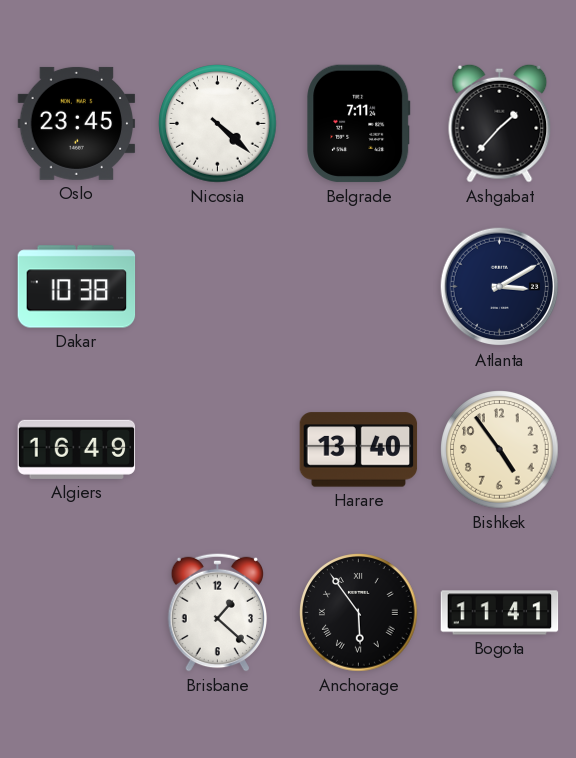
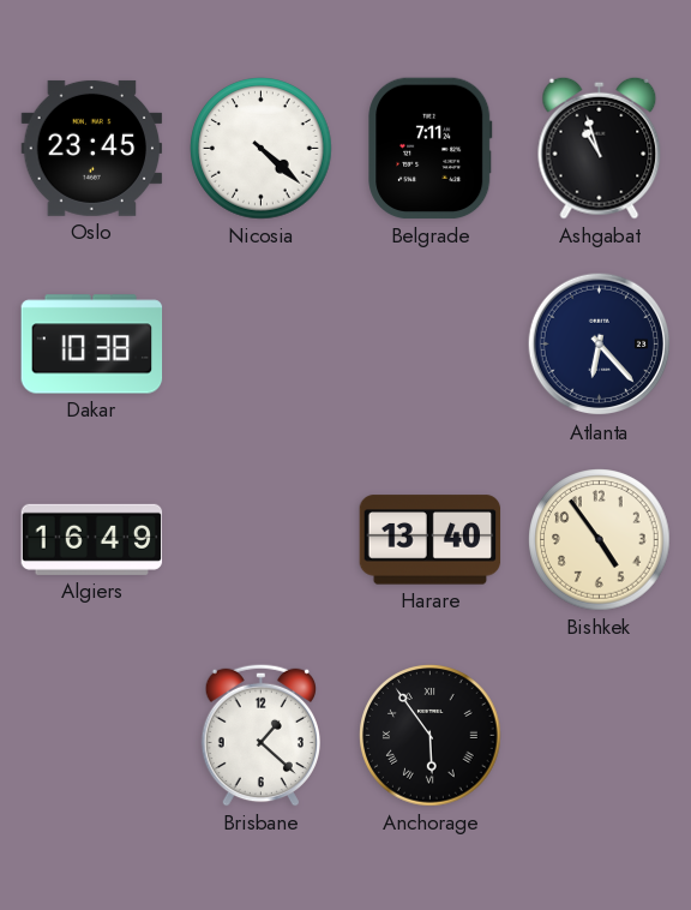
Ashgabat: 1:37 -> 10:57 (600, 148)
Atlanta: 3:10 -> 6:23 (600, 345)
Bogota: 11:41 -> none (500, 613)
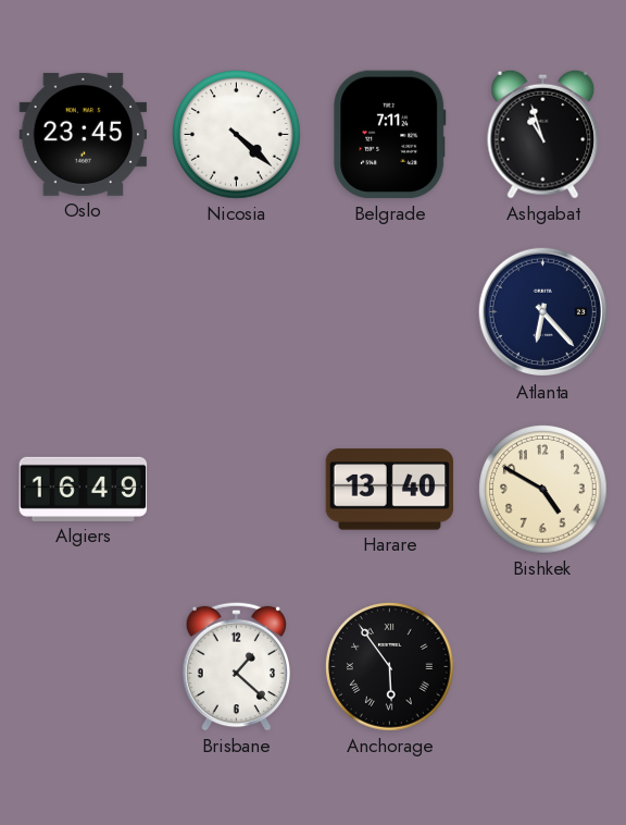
Dakar: 10:38 -> none (92, 345)
Bishkek: 4:54 -> 4:50 (543, 490)
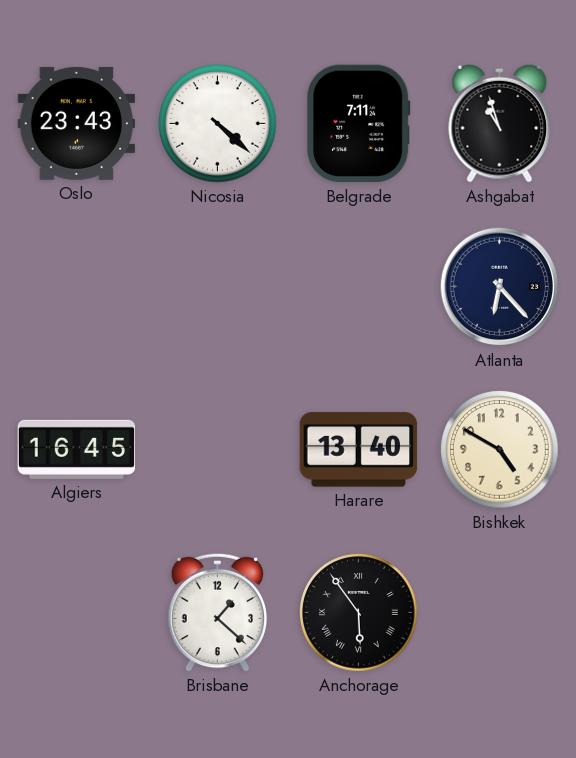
Oslo: 23:45 -> 23:43 (77, 123)
Algiers: 16:49 -> 16:45 (77, 449)
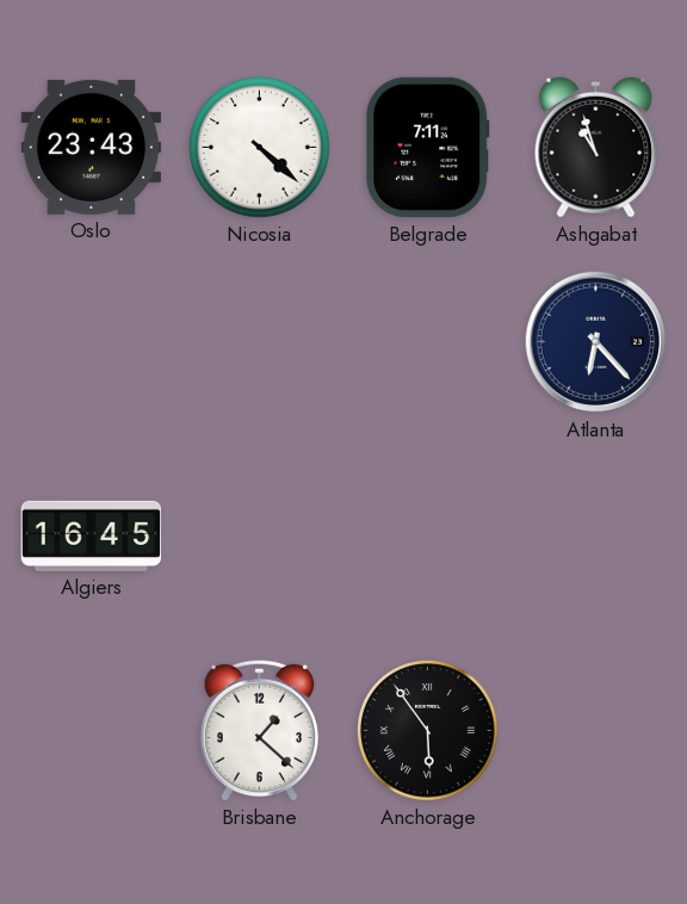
Harare: 13:40 -> none (359, 450)
Bishkek: 4:50 -> none (500, 450)
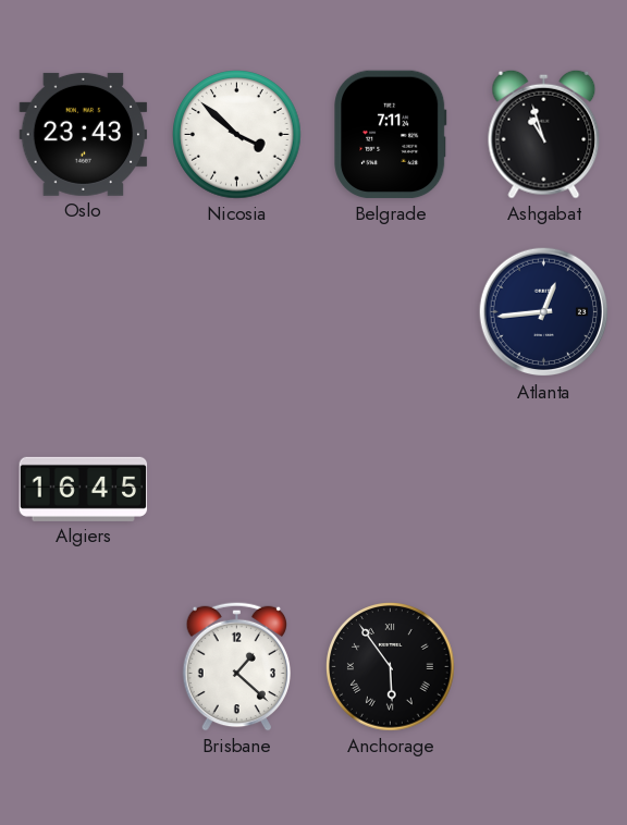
Nicosia: 4:22 -> 3:52 (237, 135)
Atlanta: 6:23 -> 12:44 (544, 312)
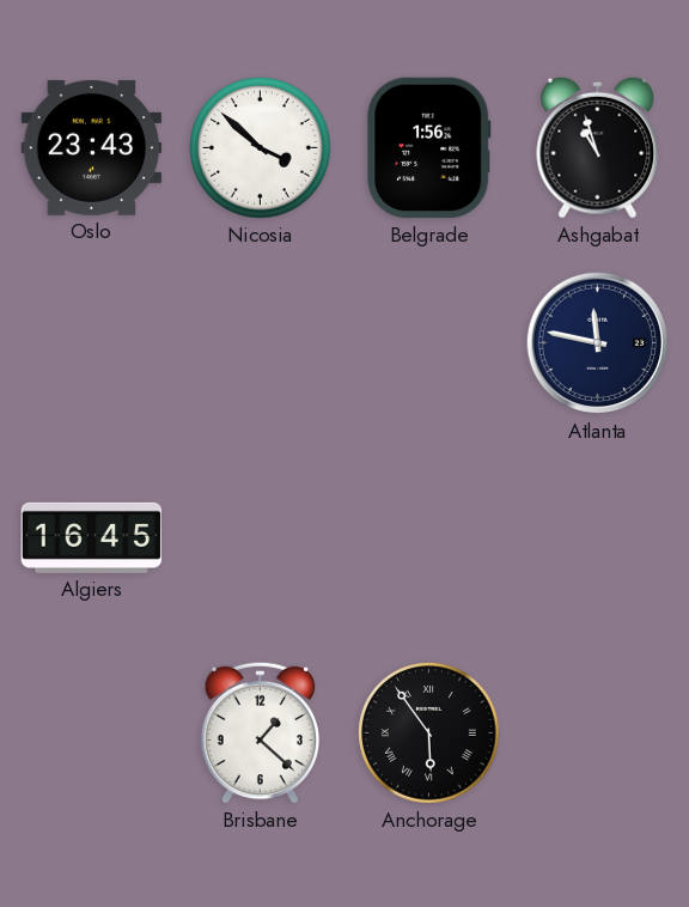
Belgrade: 7:11 -> 1:56 (429, 148)
Atlanta: 12:44 -> 11:47 (598, 343)
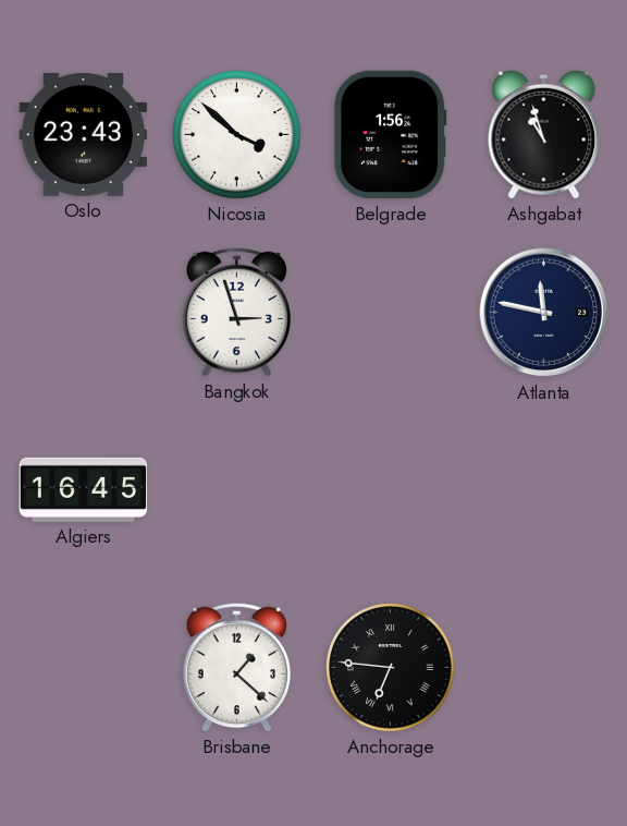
Bangkok: none -> 2:57 (236, 312)
Anchorage: 5:54 -> 6:46 (391, 668)
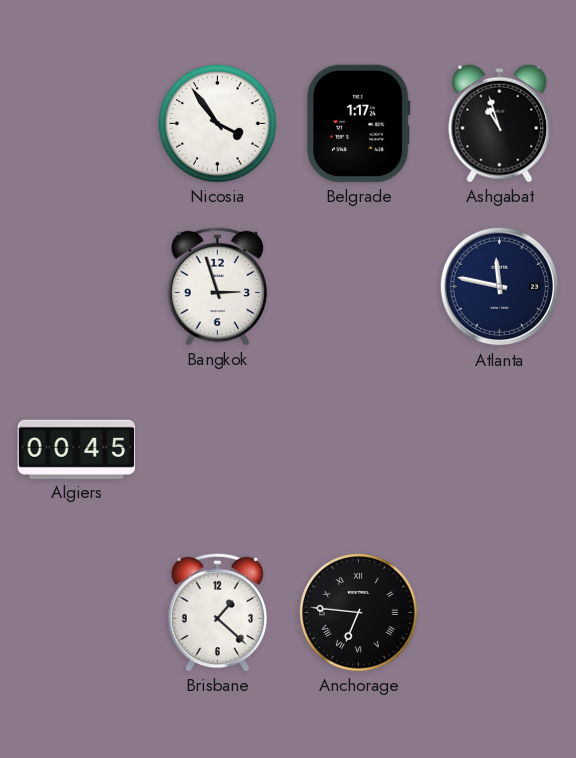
Oslo: 23:43 -> none (84, 134)
Nicosia: 3:52 -> 3:54 (218, 124)
Belgrade: 1:56 -> 1:17 (359, 124)
Algiers: 16:45 -> 00:45 (77, 449)
